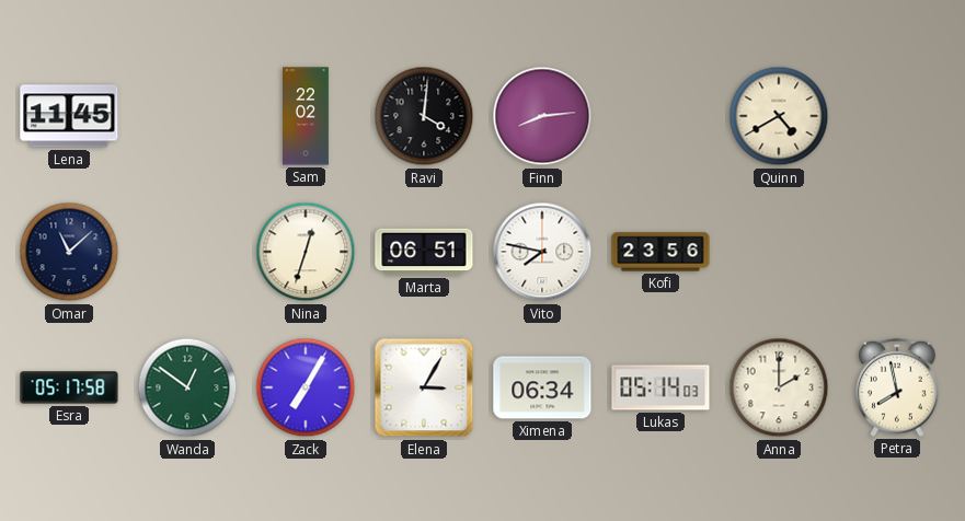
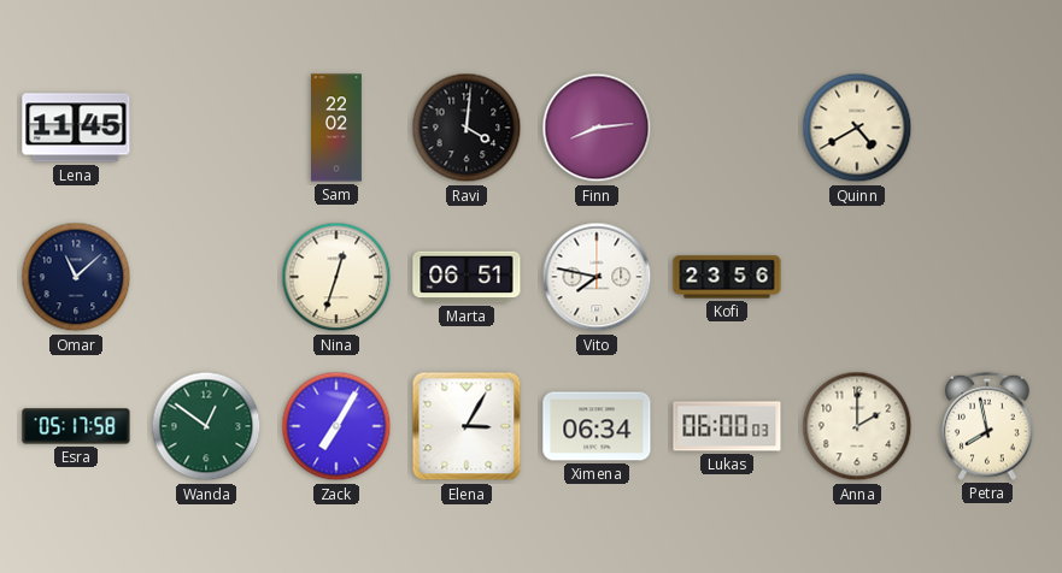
Lukas: 05:14 -> 06:00 (727, 426)
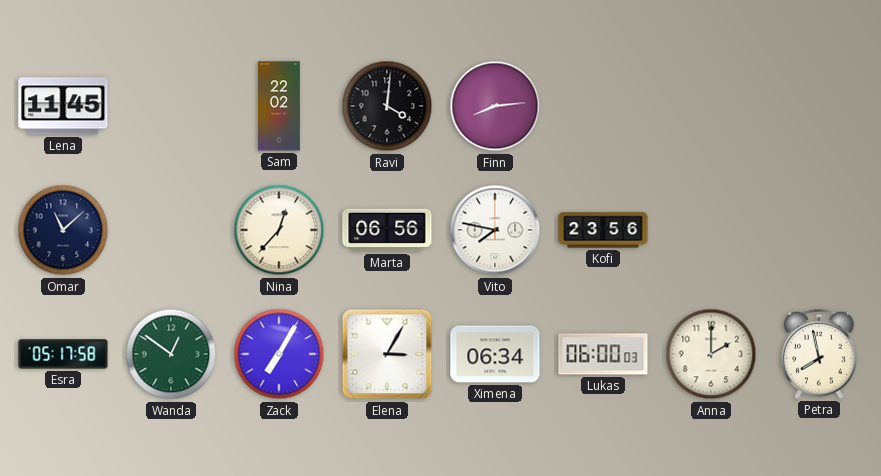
Quinn: 4:40 -> none (857, 128)
Nina: 12:33 -> 12:37 (279, 230)
Marta: 06:51 -> 06:56 (387, 230)
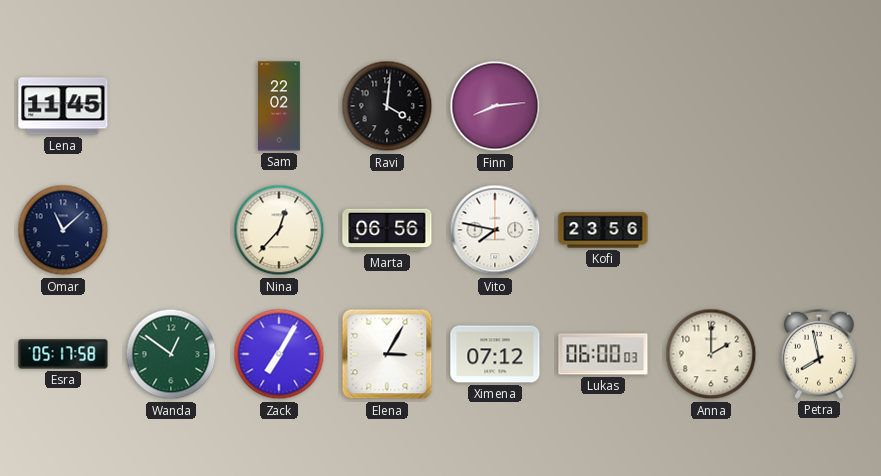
Ximena: 06:34 -> 07:12 (495, 354)
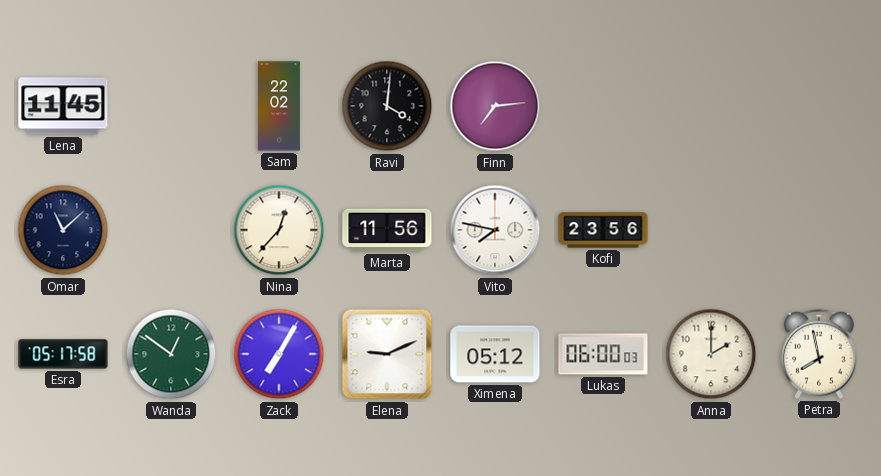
Finn: 8:14 -> 7:14 (495, 106)
Marta: 06:56 -> 11:56 (387, 230)
Elena: 3:05 -> 9:11 (387, 354)
Ximena: 07:12 -> 05:12 (495, 354)
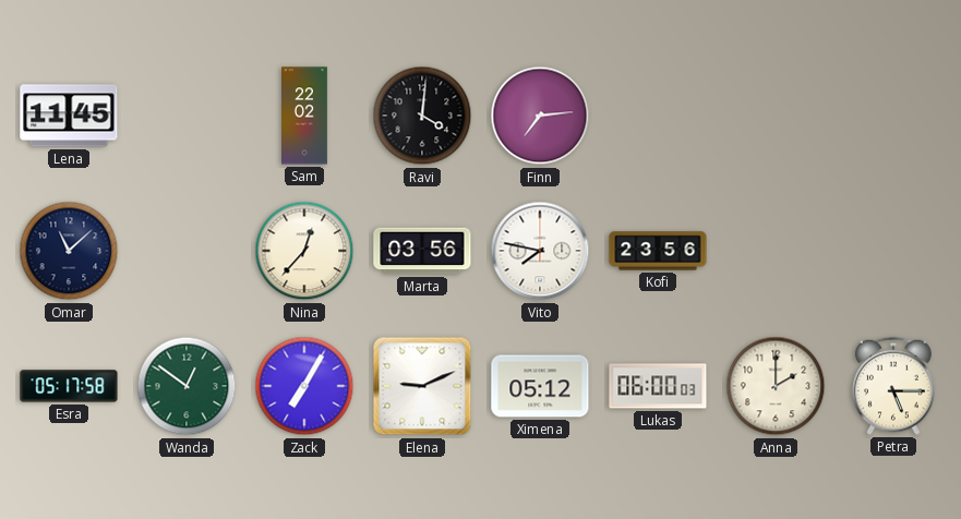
Marta: 11:56 -> 03:56 (422, 251)
Petra: 7:58 -> 5:15 (893, 386)
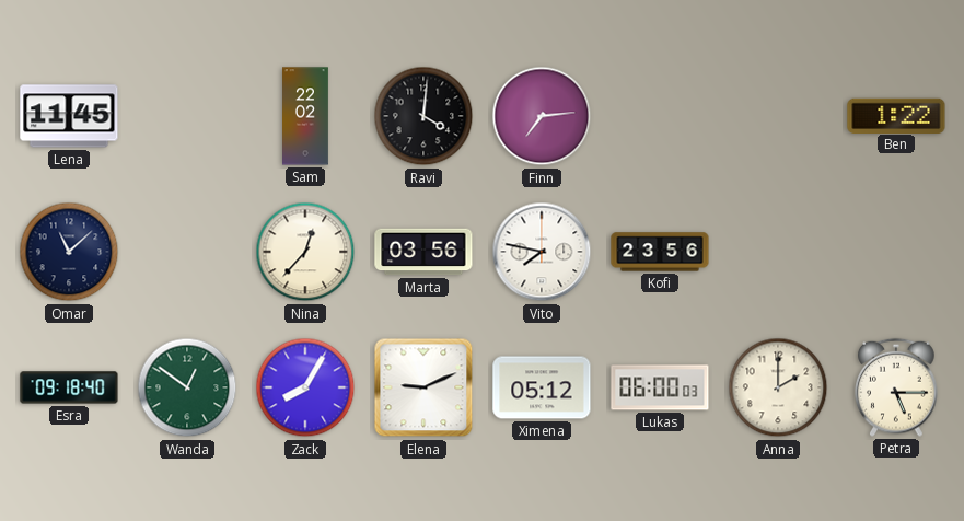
Ben: none -> 1:22 (896, 115)
Esra: 05:17 -> 09:18 (69, 387)
Zack: 7:05 -> 8:05 (305, 387)
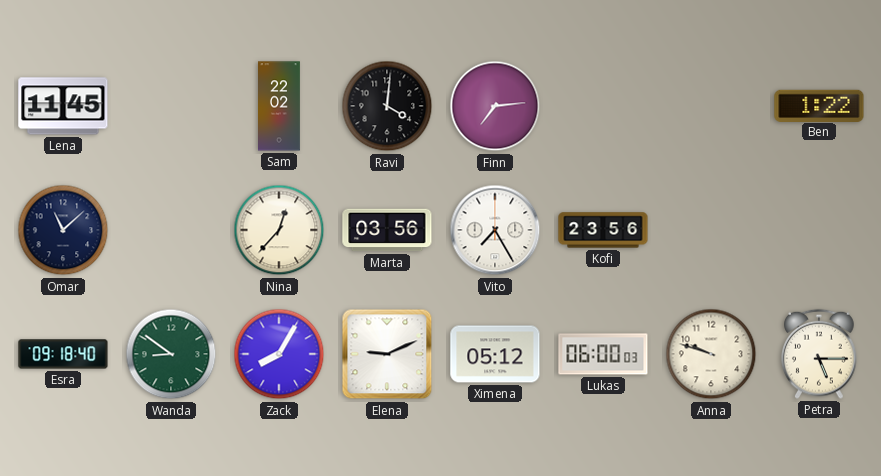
Vito: 7:47 -> 7:25 (495, 230)
Wanda: 12:51 -> 8:51 (171, 354)
Anna: 2:00 -> 9:48 (711, 354)
